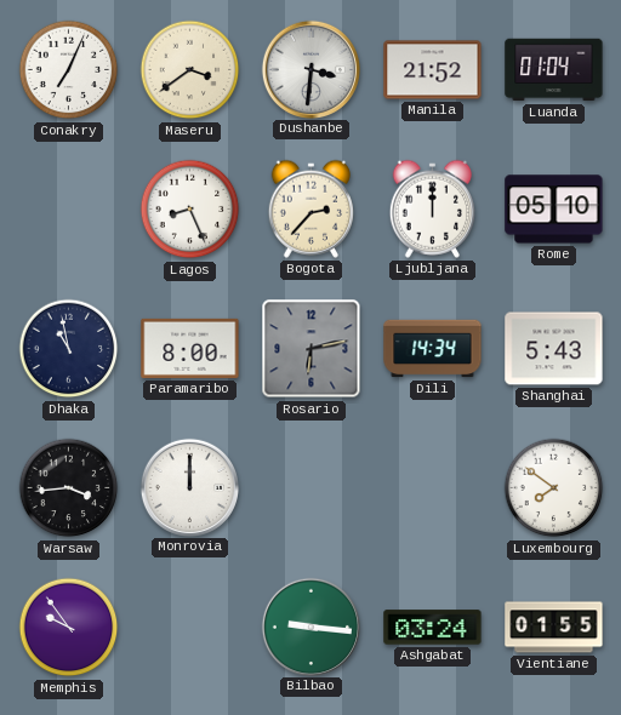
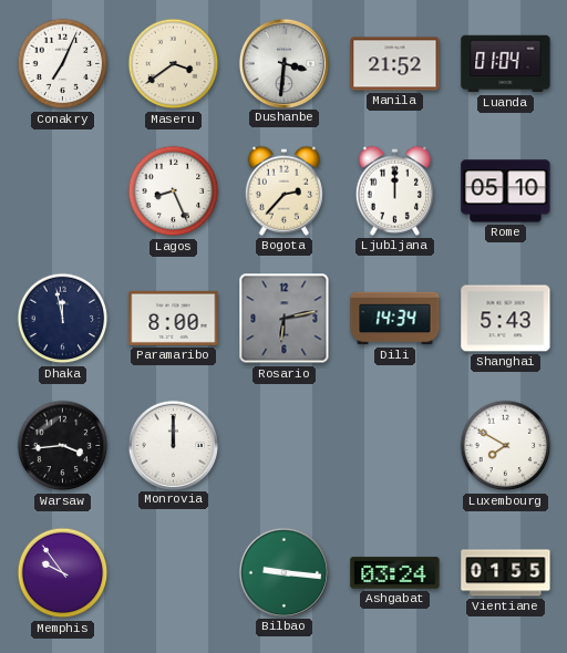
Dhaka: 10:58 -> 11:58 (63, 319)
Luxembourg: 7:51 -> 7:50 (506, 446)
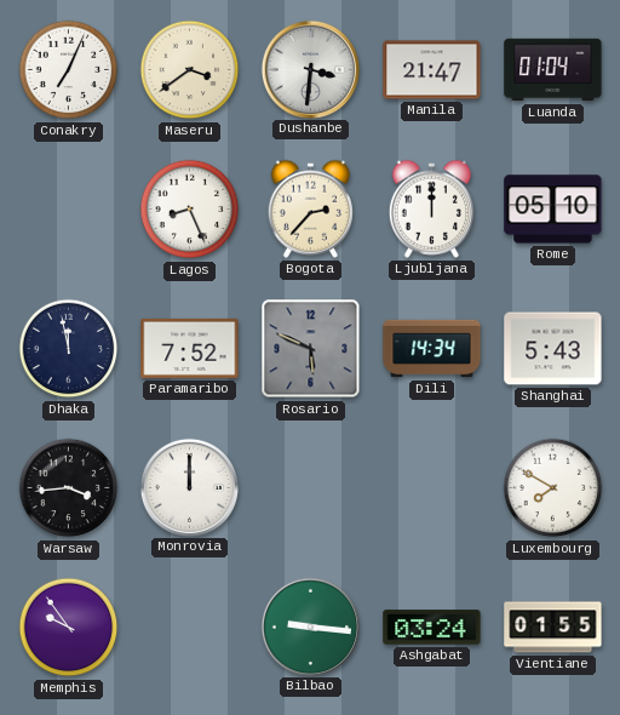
Manila: 21:52 -> 21:47 (432, 70)
Paramaribo: 8:00 -> 7:52 (190, 348)
Rosario: 6:13 -> 5:49 (311, 349)
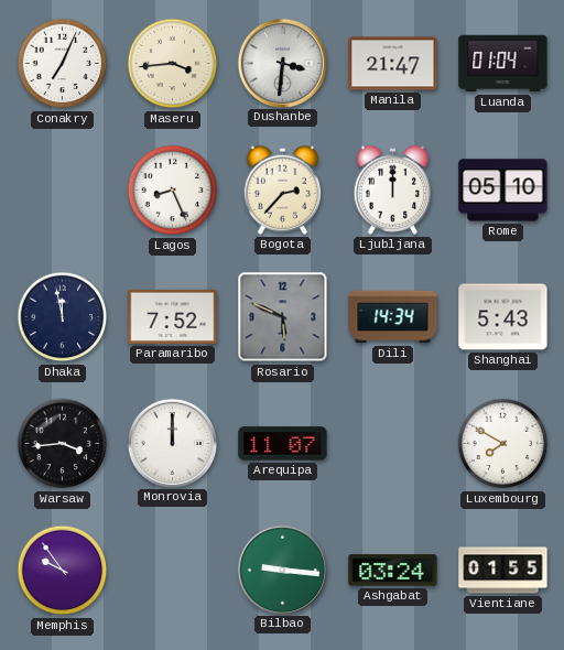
Maseru: 3:39 -> 3:44 (173, 64)
Arequipa: none -> 11:07 (283, 444)
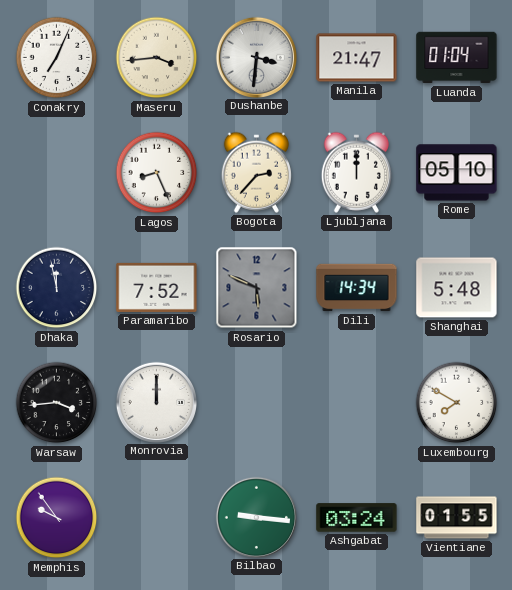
Shanghai: 5:43 -> 5:48 (457, 288)
Arequipa: 11:07 -> none (283, 444)
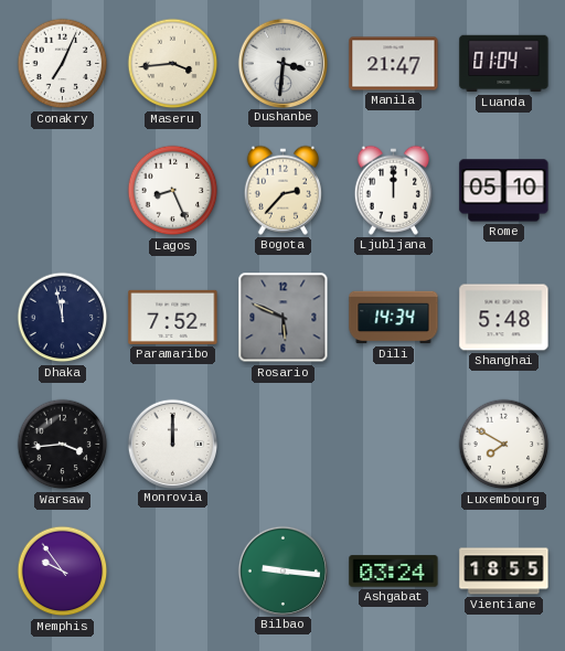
Vientiane: 01:55 -> 18:55 (504, 572)
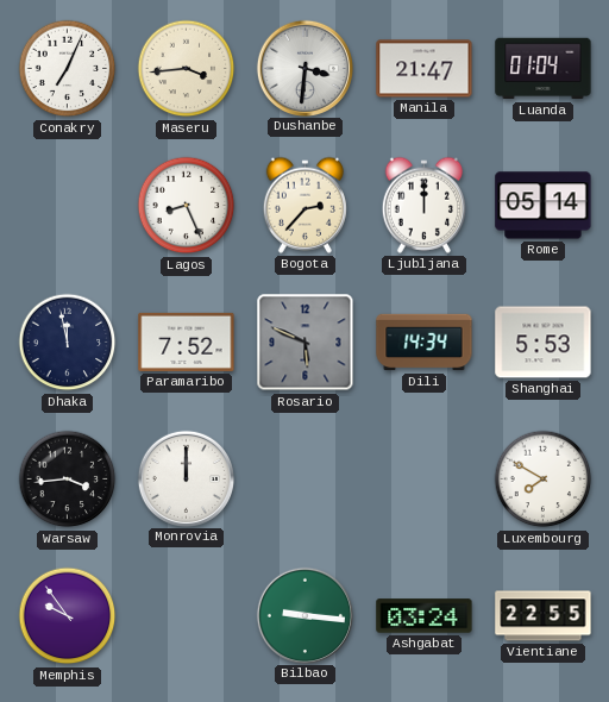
Rome: 05:10 -> 05:14 (544, 206)
Shanghai: 5:48 -> 5:53 (544, 343)
Vientiane: 18:55 -> 22:55 (544, 616)
